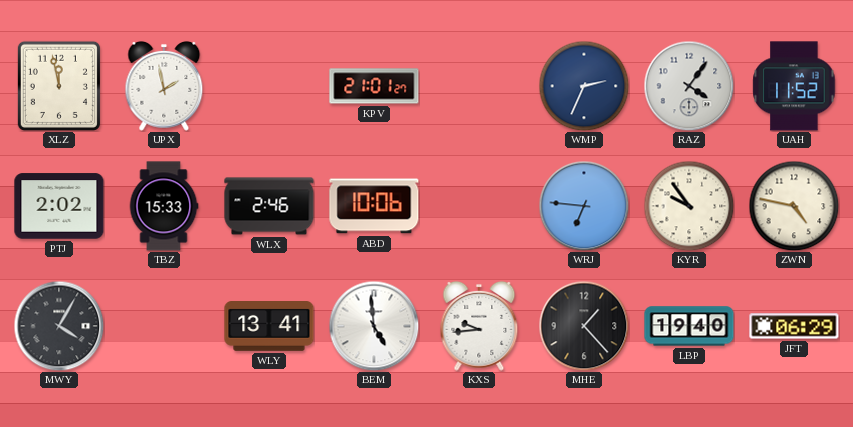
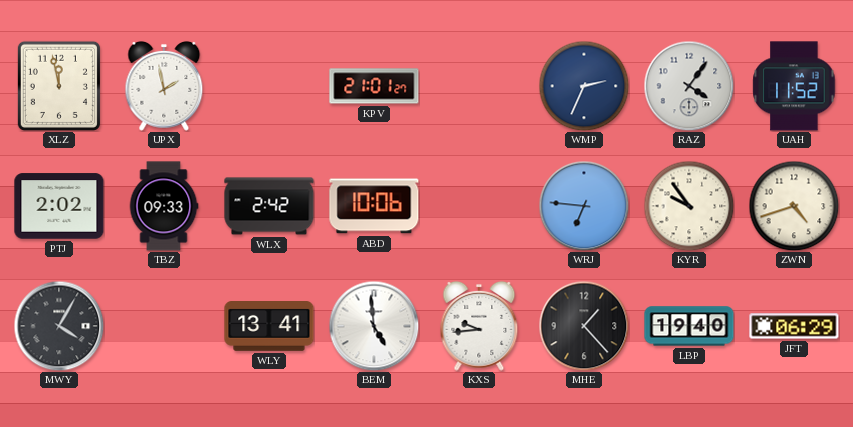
TBZ: 15:33 -> 09:33 (164, 206)
WLX: 2:46 -> 2:42 (269, 206)
ZWN: 4:47 -> 4:42 (794, 206)
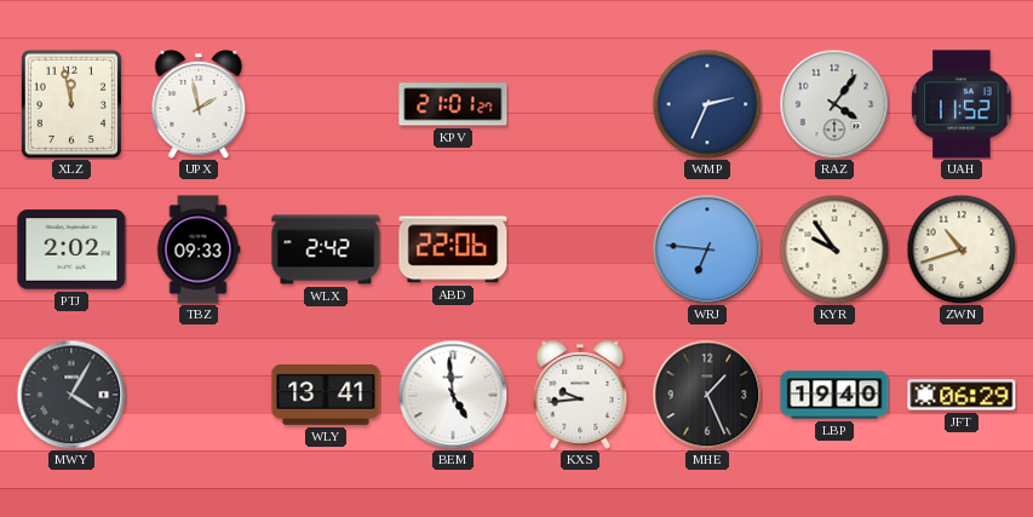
ABD: 10:06 -> 22:06 (453, 249)
ZWN: 4:42 -> 10:42 (962, 249)
MHE: 1:23 -> 1:26 (707, 395)
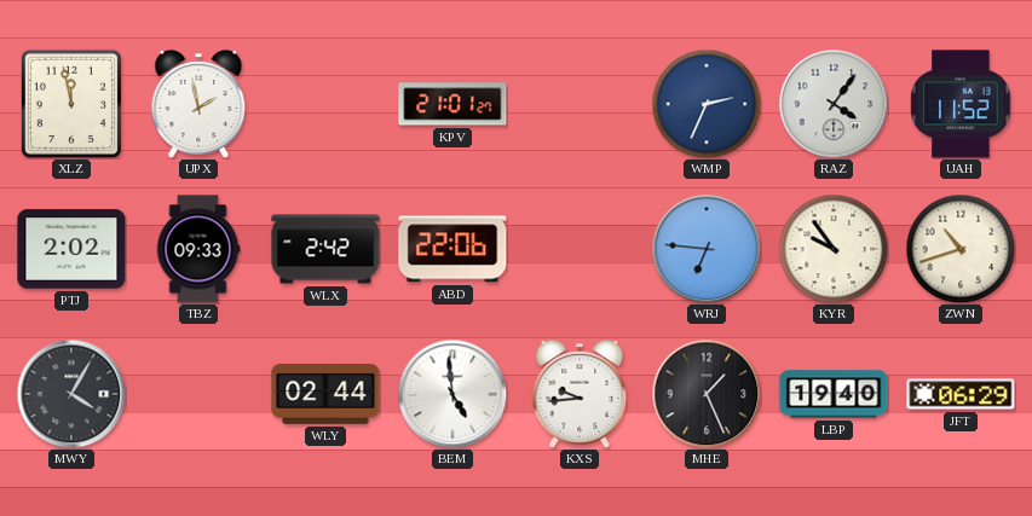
WLY: 13:41 -> 02:44 (325, 395)
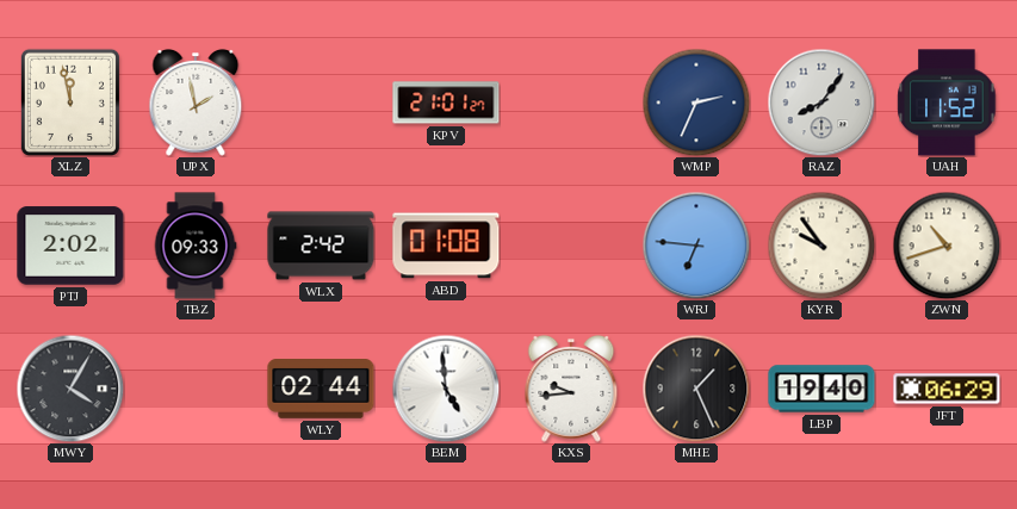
RAZ: 4:06 -> 8:06 (821, 103)
ABD: 22:06 -> 01:08 (446, 246)
